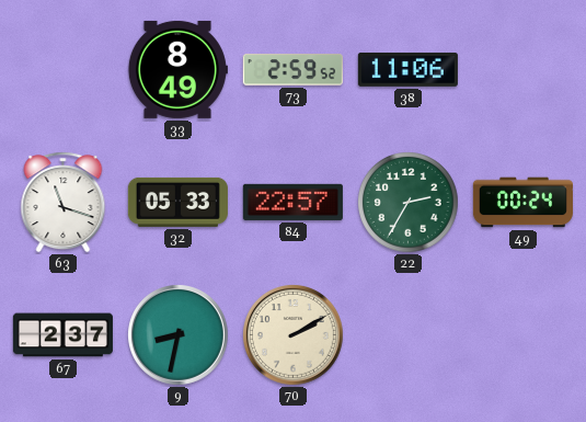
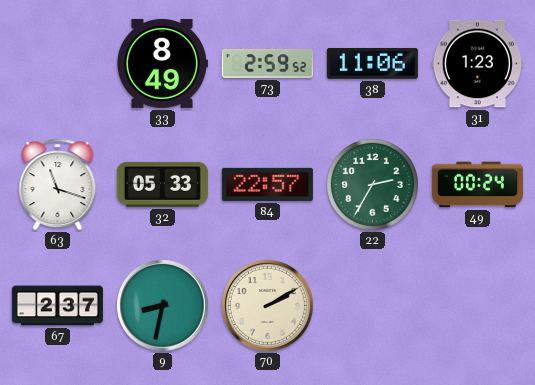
31: none -> 1:23 (477, 64)
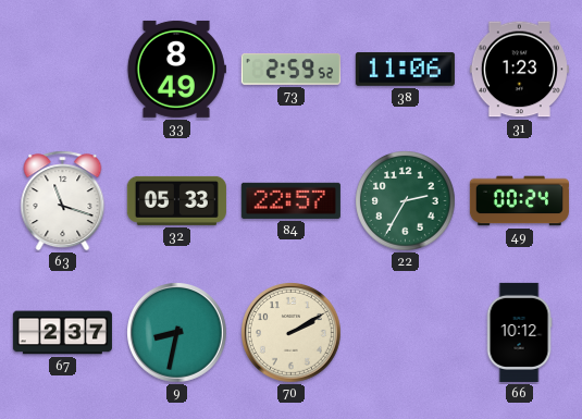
66: none -> 10:12 (519, 332)
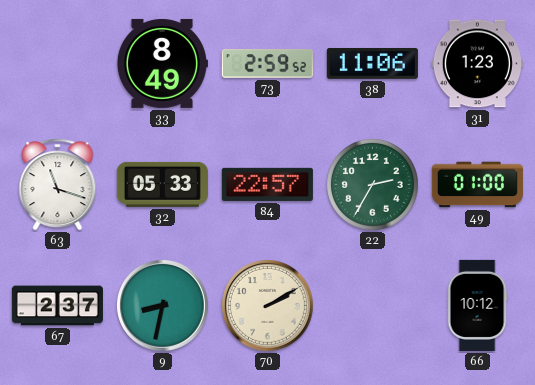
49: 00:24 -> 01:00 (477, 185)
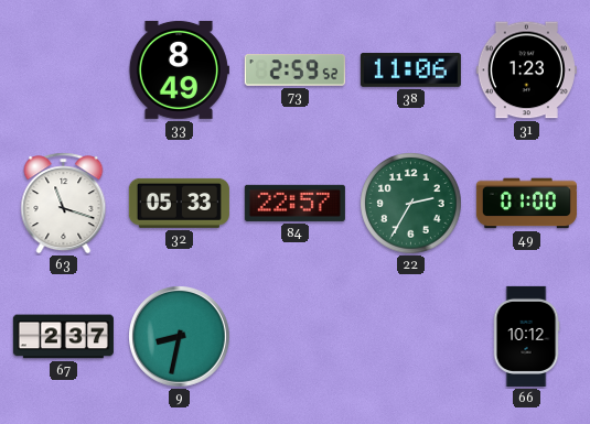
70: 2:10 -> none (268, 306)
